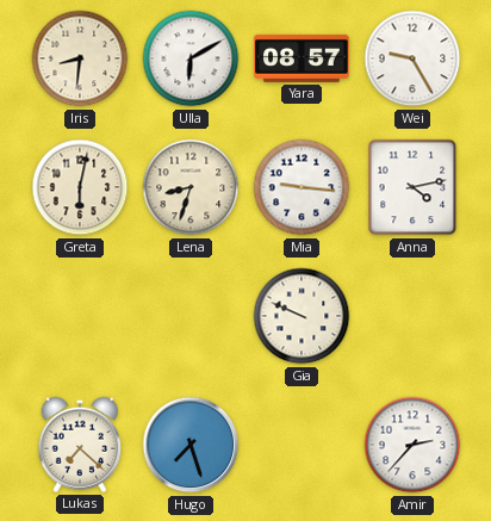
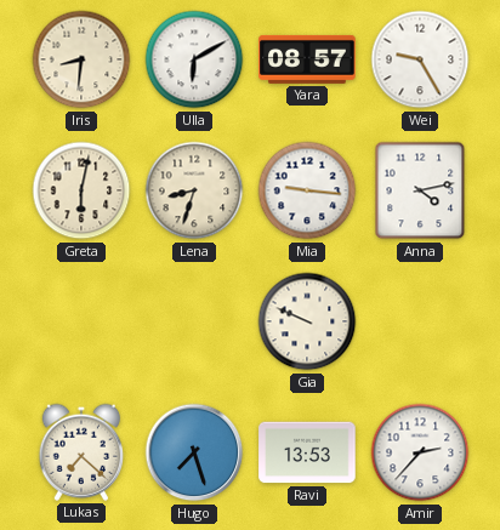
Ravi: none -> 13:53 (307, 452)
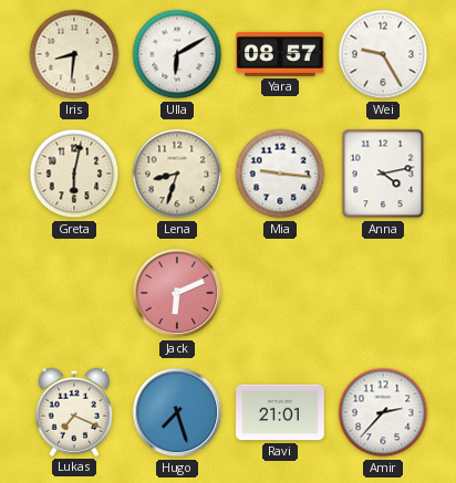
Jack: none -> 6:11 (177, 293)
Gia: 9:49 -> none (307, 321)
Lukas: 7:22 -> 7:19 (74, 412)
Ravi: 13:53 -> 21:01 (280, 412)
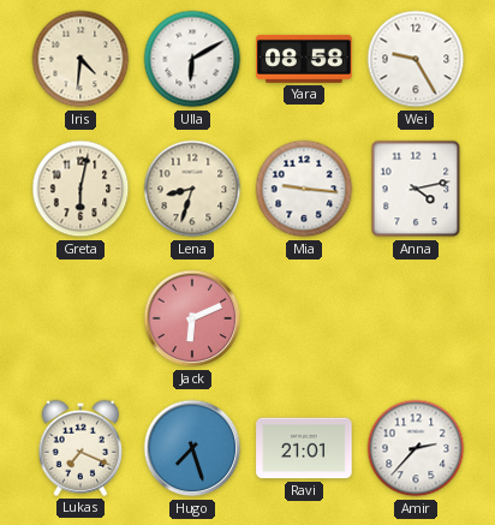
Iris: 8:31 -> 4:31 (80, 59)
Yara: 08:57 -> 08:58 (304, 59)
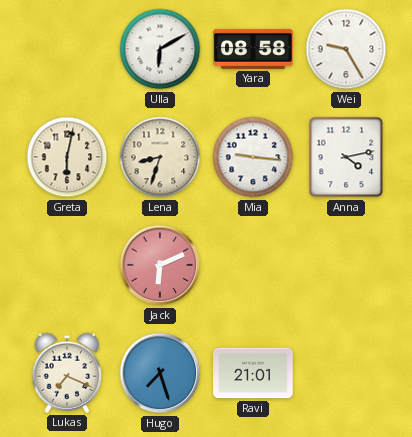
Iris: 4:31 -> none (80, 59)
Amir: 2:37 -> none (416, 448)
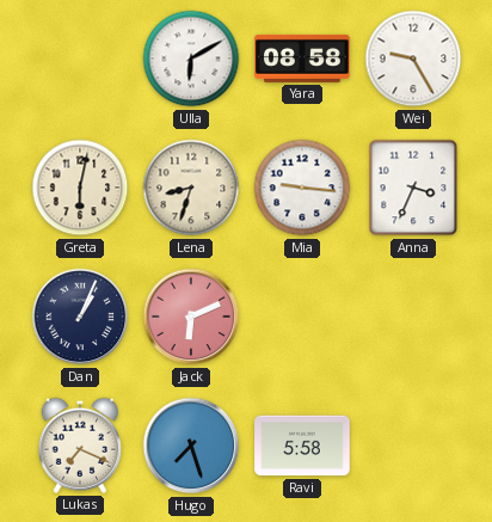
Anna: 4:13 -> 3:34 (413, 188)
Dan: none -> 1:04 (80, 317)
Ravi: 21:01 -> 5:58 (302, 446)
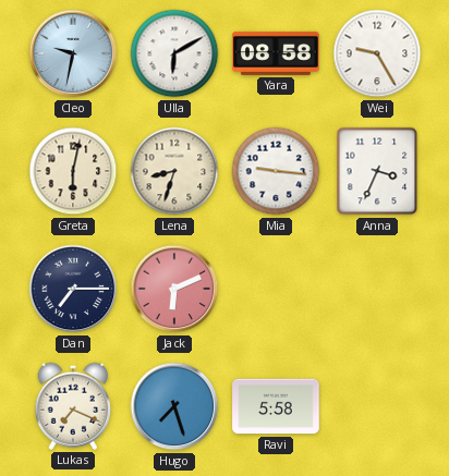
Cleo: none -> 9:32 (73, 53)
Dan: 1:04 -> 7:15 (73, 289)
